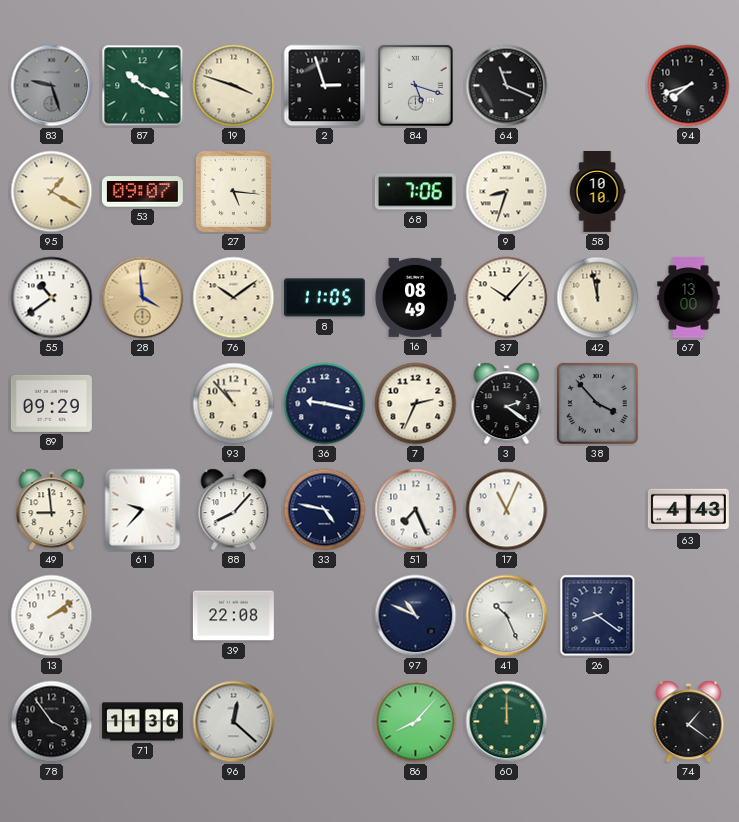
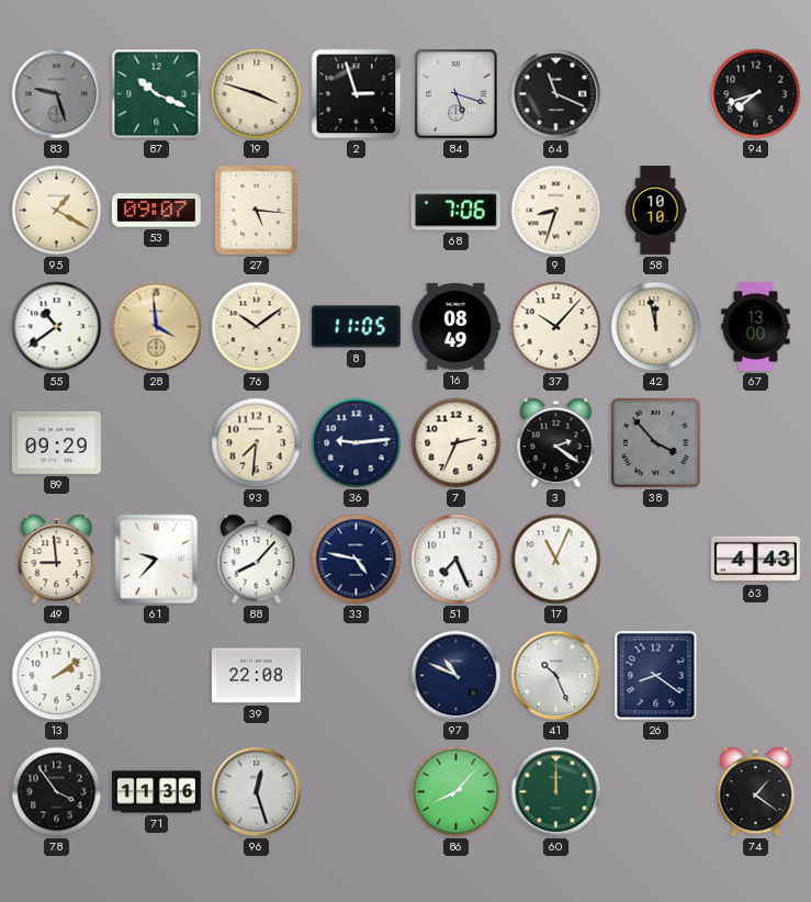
93: 10:53 -> 7:31 (257, 443)
36: 9:17 -> 9:14 (357, 443)
96: 12:22 -> 12:27 (257, 792)
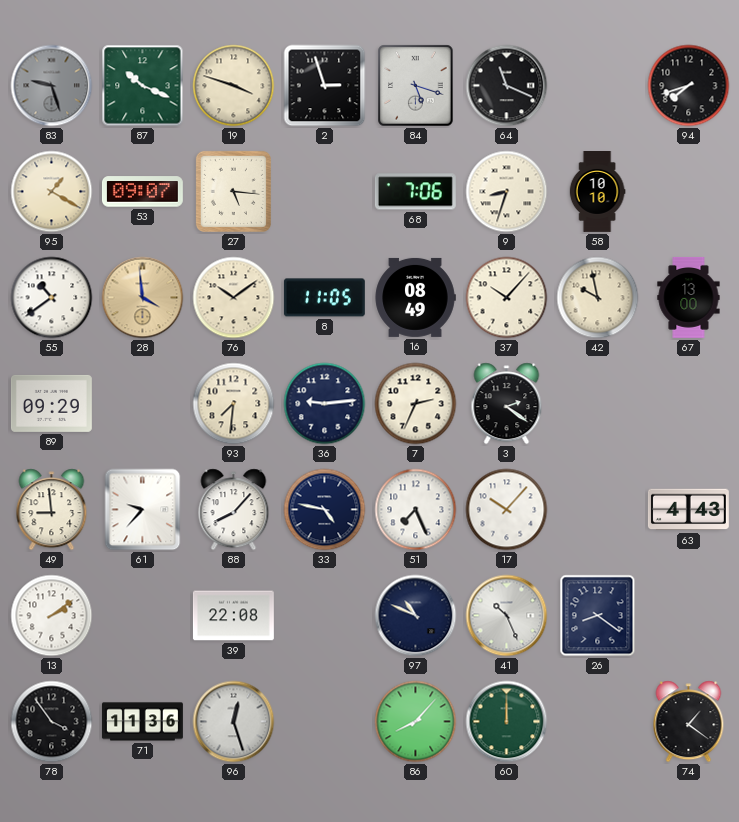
42: 11:58 -> 9:58 (598, 298)
38: 3:53 -> none (655, 442)
17: 11:04 -> 10:07 (507, 510)
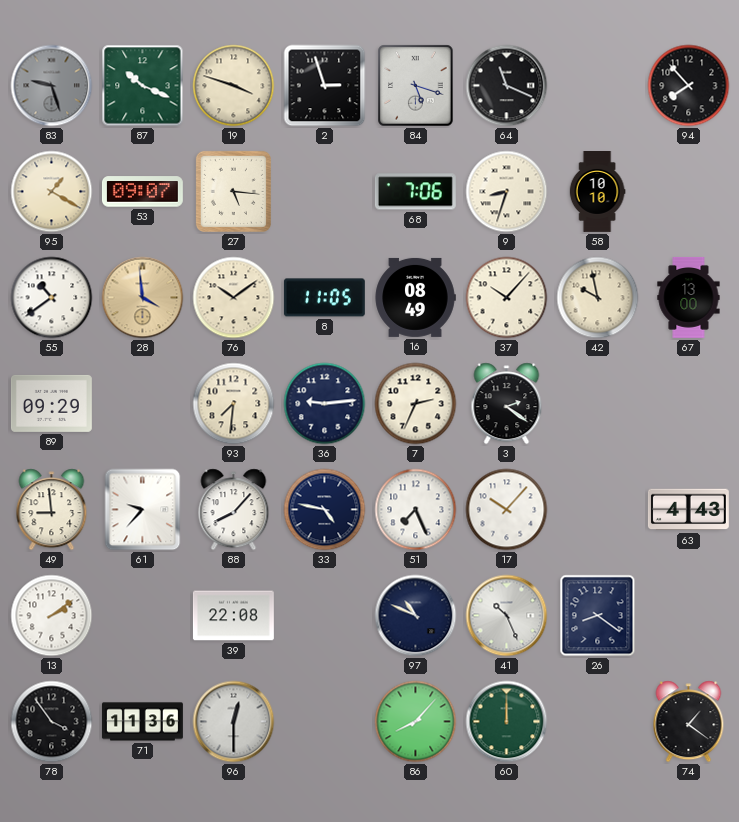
94: 7:42 -> 7:53 (689, 86)
96: 12:27 -> 12:30 (234, 722)
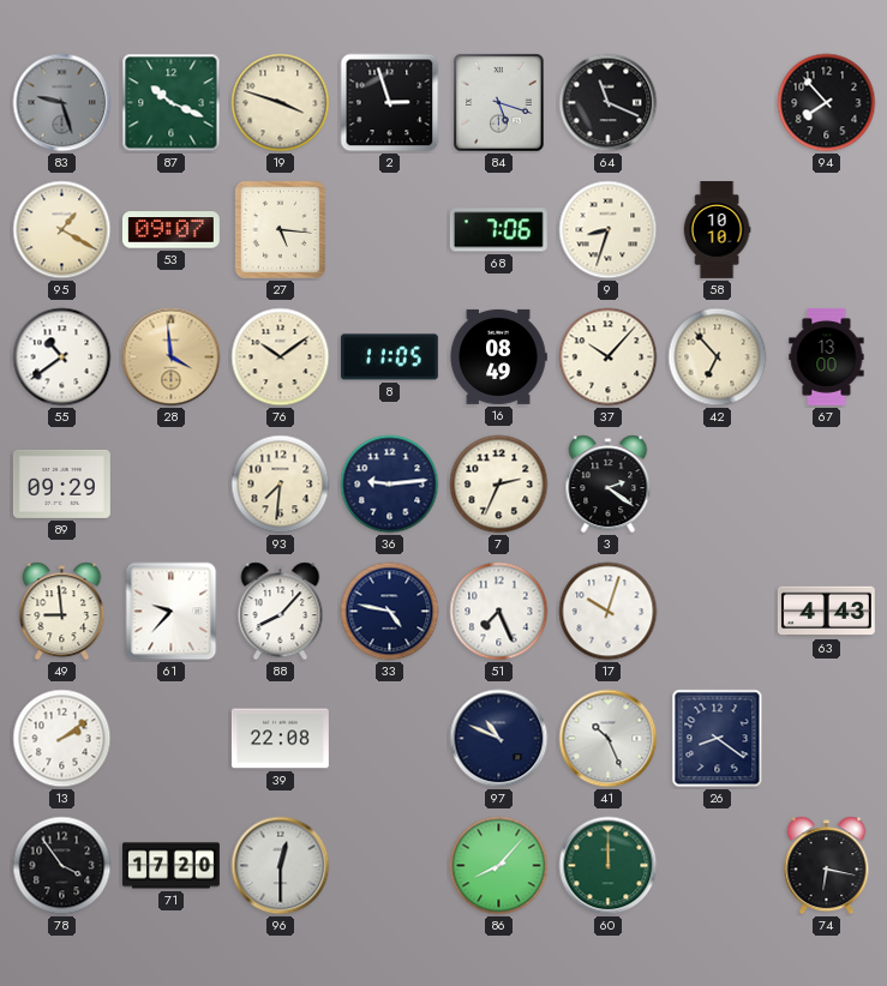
42: 9:58 -> 6:53 (718, 357)
17: 10:07 -> 10:03 (609, 612)
71: 11:36 -> 17:20 (170, 866)
74: 1:21 -> 6:17 (827, 866)
